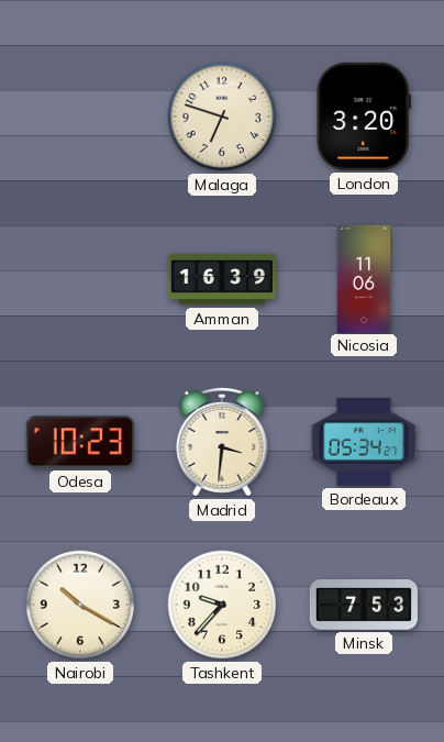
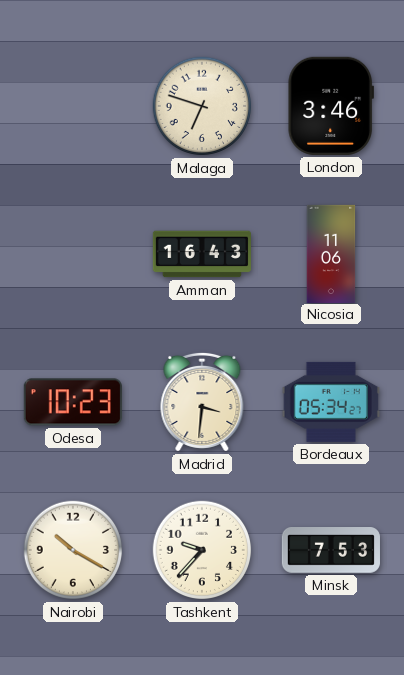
London: 3:20 -> 3:46 (330, 106)
Amman: 16:39 -> 16:43 (202, 254)
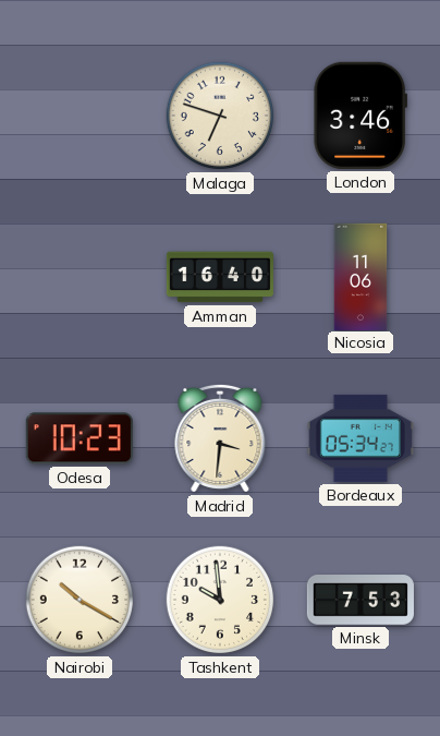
Amman: 16:43 -> 16:40 (220, 277)
Tashkent: 9:37 -> 9:59 (220, 600)
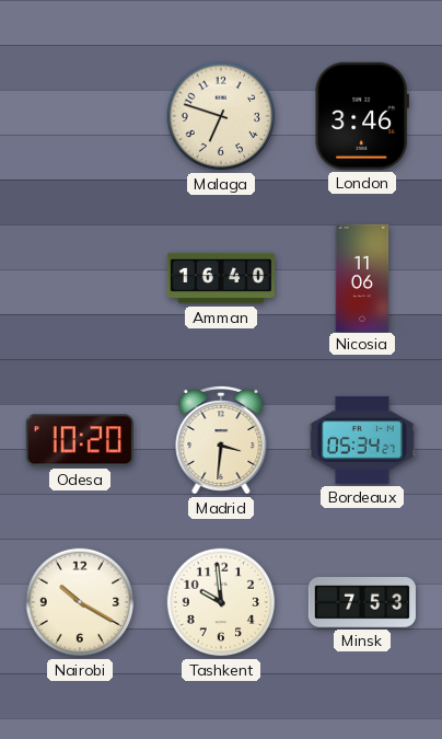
Odesa: 10:23 -> 10:20 (80, 440)
